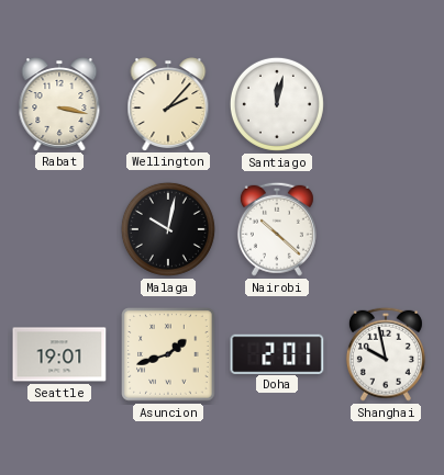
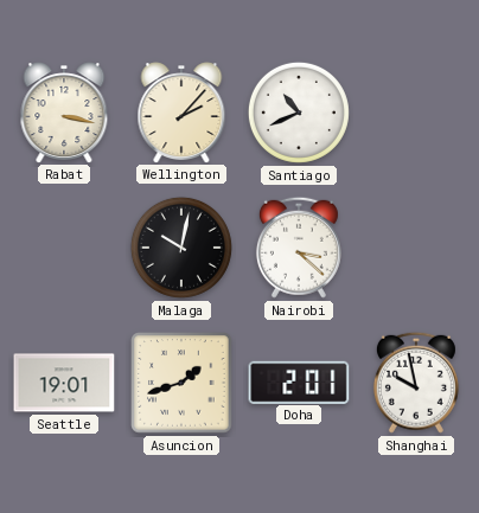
Santiago: 12:02 -> 10:41 (299, 113)
Nairobi: 10:22 -> 3:22 (299, 248)
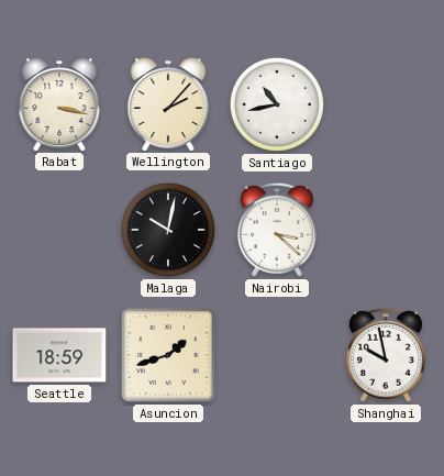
Santiago: 10:41 -> 10:43 (277, 104)
Seattle: 19:01 -> 18:59 (59, 355)
Doha: 2:01 -> none (299, 381)
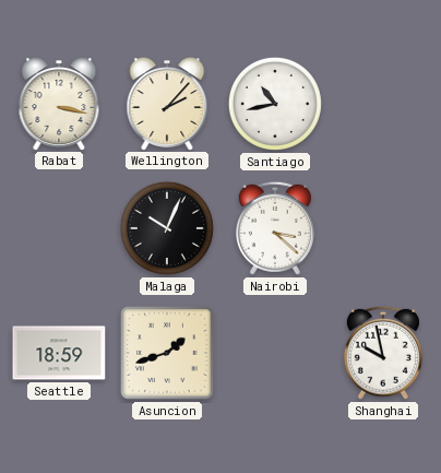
Malaga: 10:02 -> 10:04 (167, 228)
